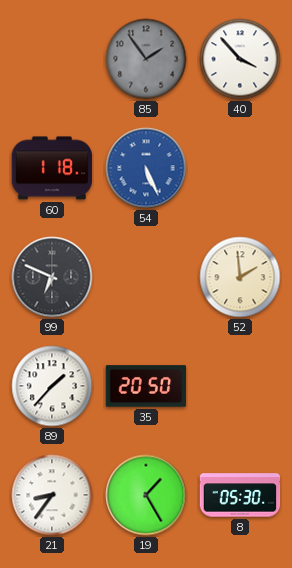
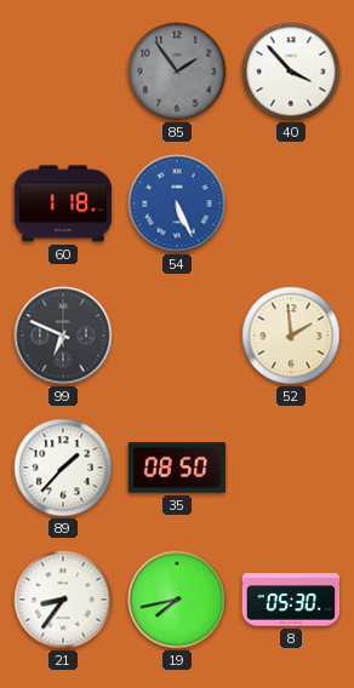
35: 20:50 -> 08:50 (177, 468)
19: 1:25 -> 7:43 (177, 600)
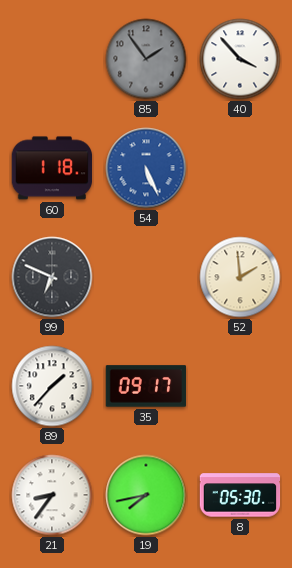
35: 08:50 -> 09:17 (146, 386)
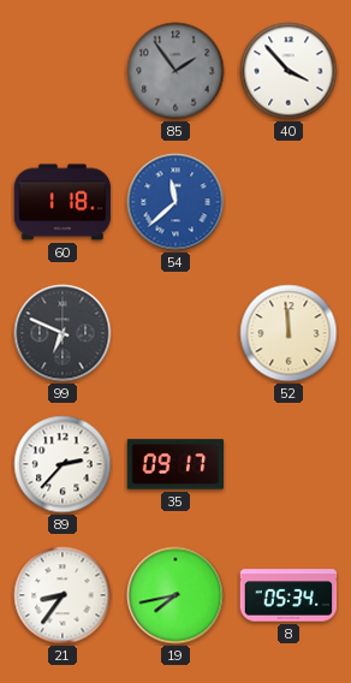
54: 5:26 -> 11:38 (175, 202)
52: 1:59 -> 11:59 (288, 333)
89: 1:37 -> 2:37 (63, 464)
8: 05:30 -> 05:34 (288, 595)
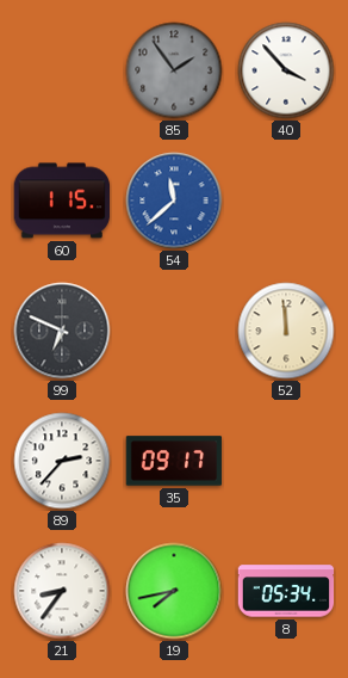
60: 1:18 -> 1:15 (62, 201)
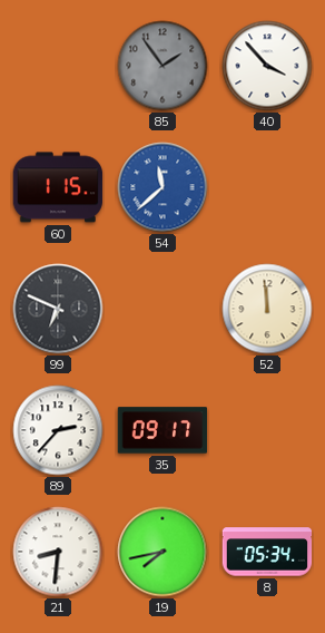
21: 8:36 -> 8:31 (58, 552)
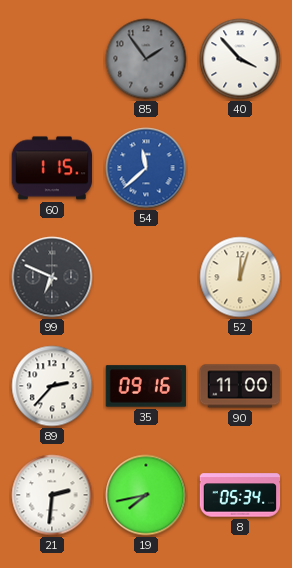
52: 11:59 -> 12:03 (240, 277)
35: 09:17 -> 09:16 (146, 386)
90: none -> 11:00 (240, 386)
21: 8:31 -> 2:31 (52, 495)
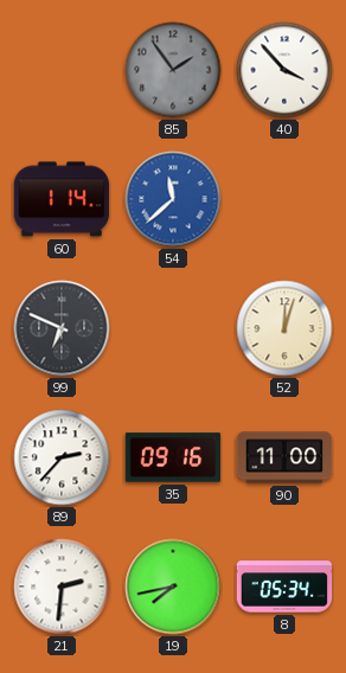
60: 1:15 -> 1:14 (62, 199)
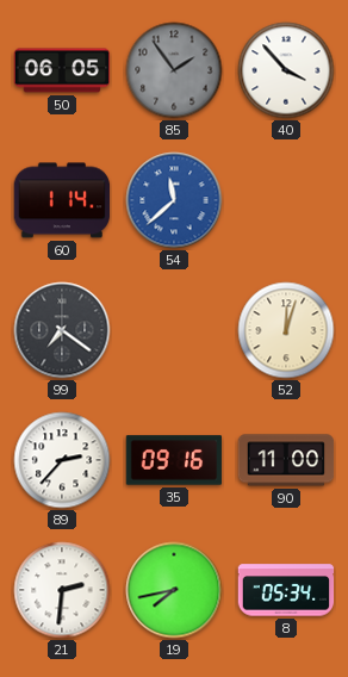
50: none -> 06:05 (62, 70)
99: 6:49 -> 7:21 (62, 330)
